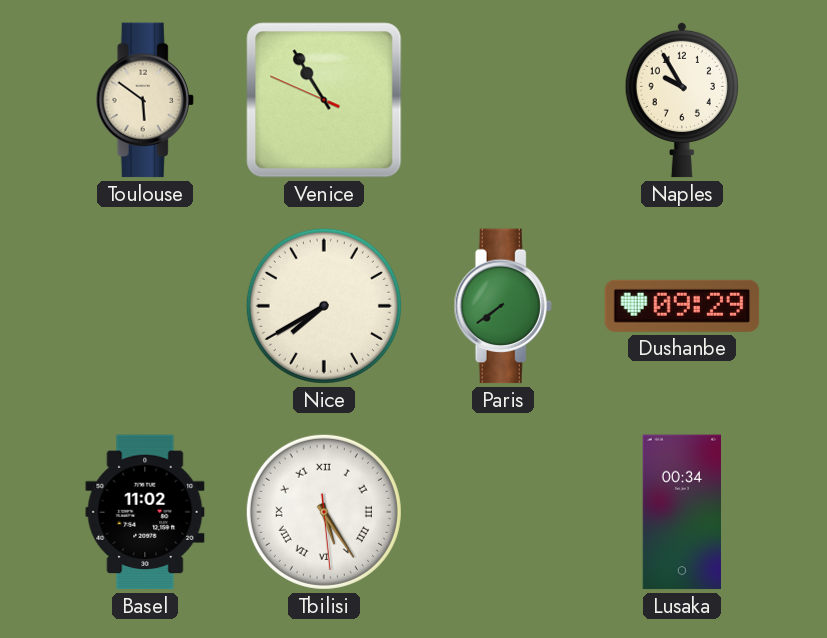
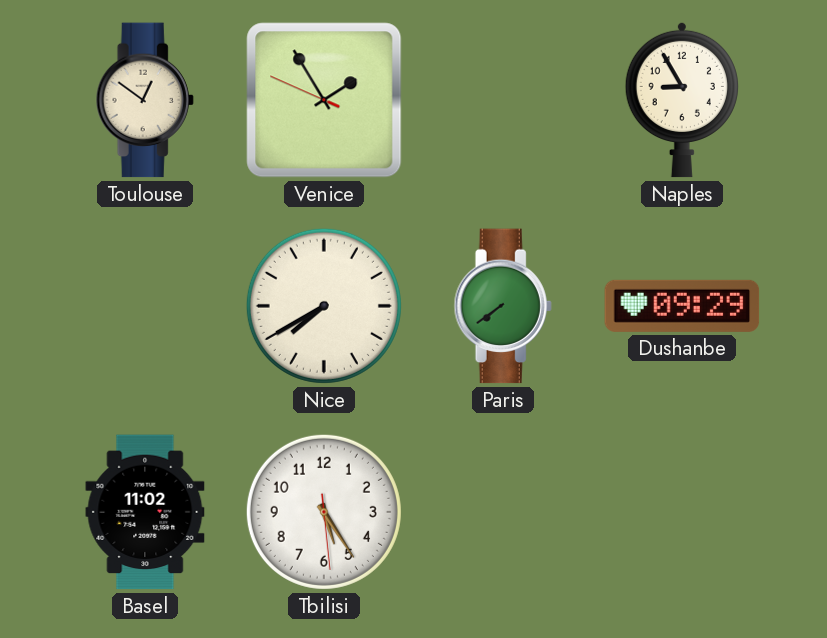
Toulouse: 5:51 -> 12:51 (145, 100)
Venice: 10:54 -> 1:54 (324, 100)
Naples: 9:55 -> 8:55 (682, 100)
Tbilisi numerals: Roman -> Arabic (324, 512)
Lusaka: 00:34 -> none (681, 512)
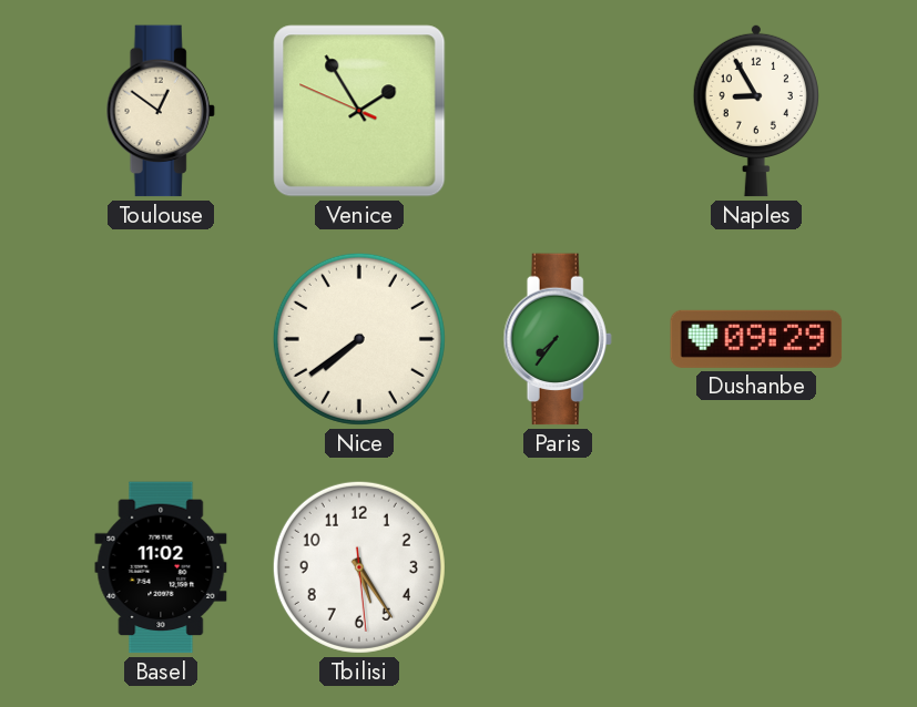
Nice: 7:40 -> 7:39 (359, 339)
Paris: 7:39 -> 7:36 (558, 339)
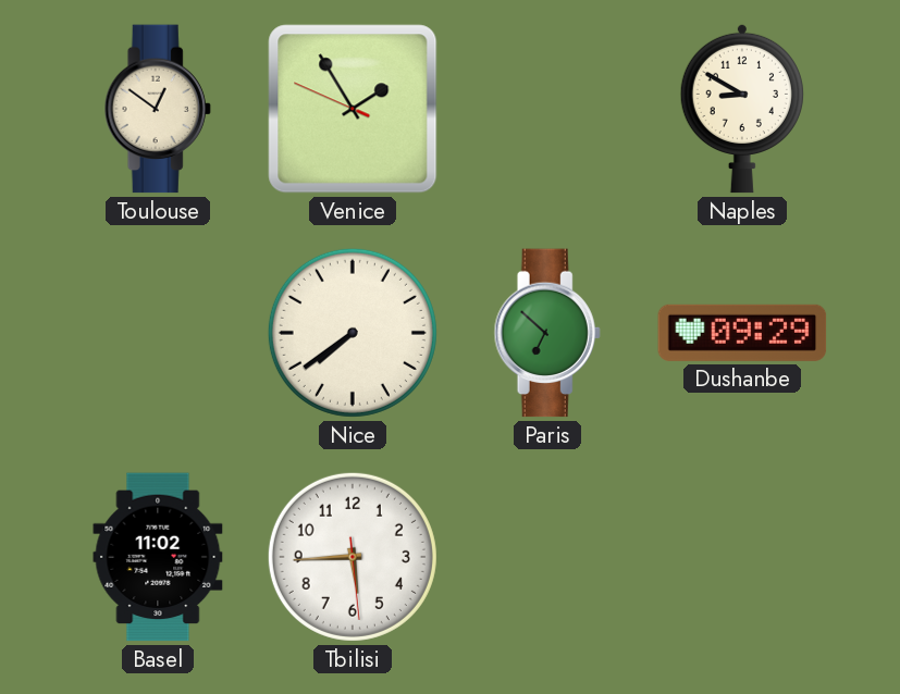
Naples: 8:55 -> 8:50 (742, 109)
Paris: 7:36 -> 6:52 (547, 333)
Tbilisi: 5:24 -> 5:44 (353, 557)
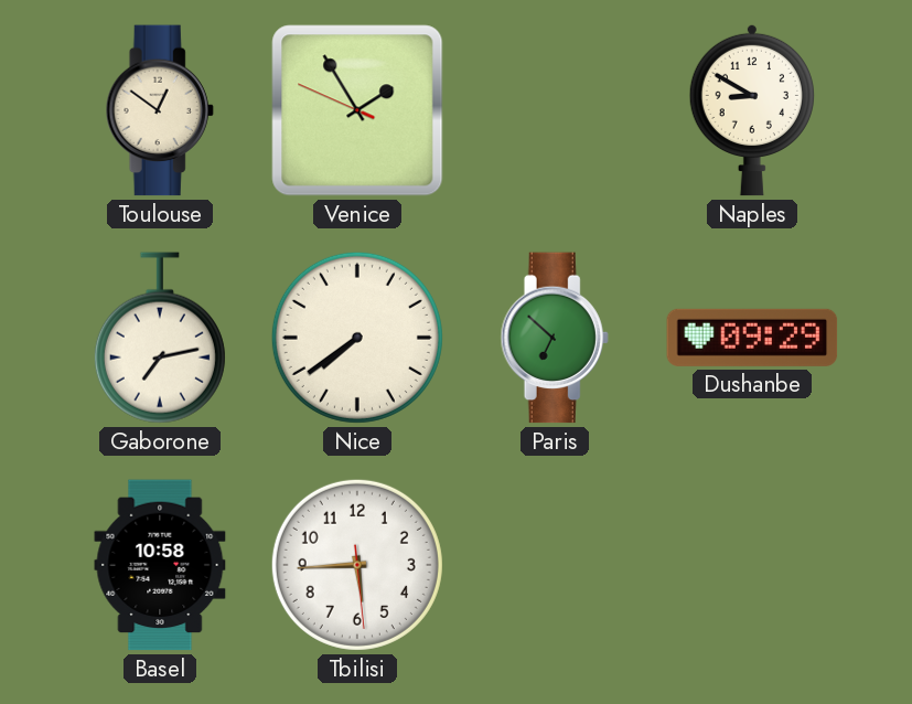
Gaborone: none -> 7:13 (160, 338)
Basel: 11:02 -> 10:58 (160, 565)
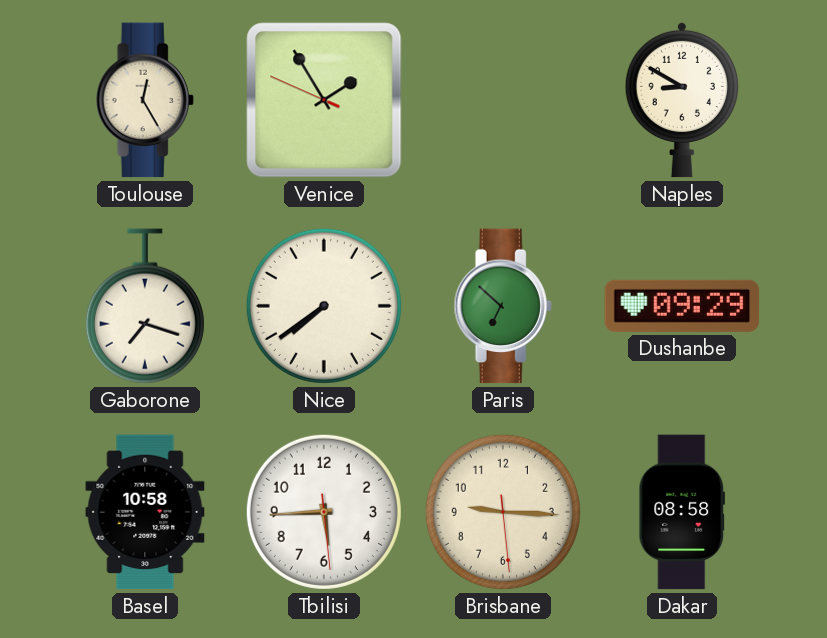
Toulouse: 12:51 -> 12:25 (145, 100)
Gaborone: 7:13 -> 7:18 (145, 306)
Brisbane: none -> 9:15 (503, 512)
Dakar: none -> 08:58 (682, 512)
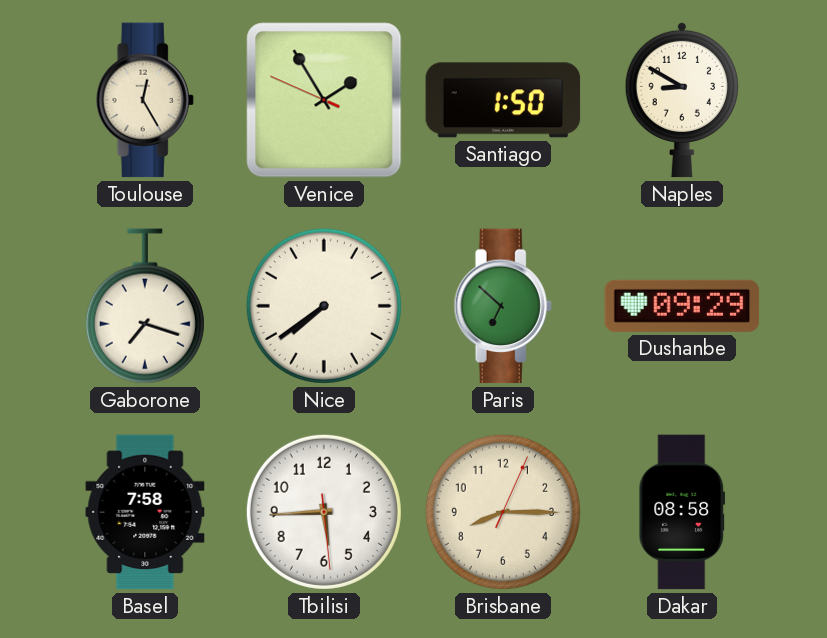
Santiago: none -> 1:50 (503, 100)
Basel: 10:58 -> 7:58 (145, 512)
Brisbane: 9:15 -> 8:15 (503, 512)
